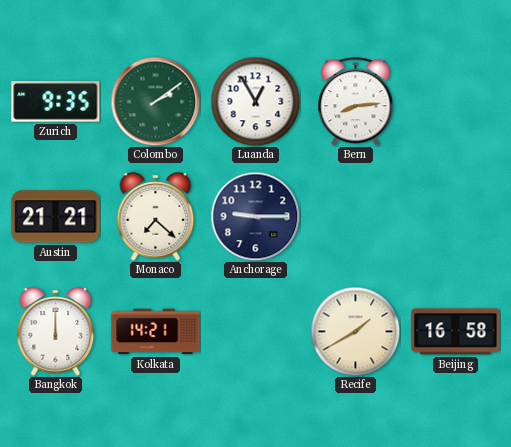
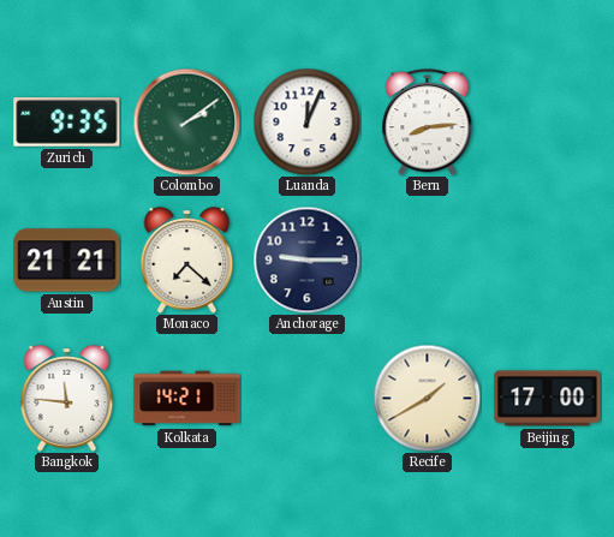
Luanda: 12:55 -> 12:04 (306, 121)
Bangkok: 12:00 -> 11:46 (67, 399)
Beijing: 16:58 -> 17:00 (548, 399)
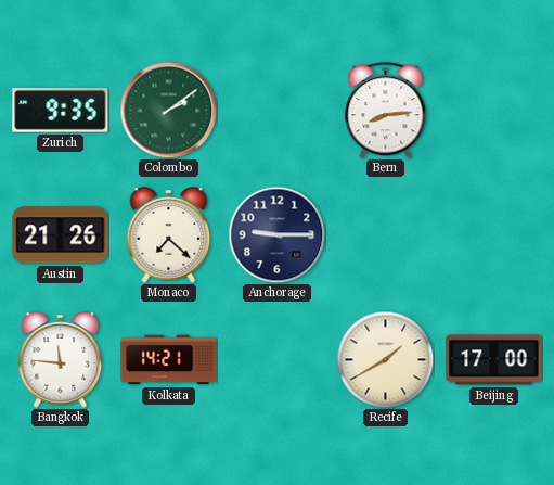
Luanda: 12:04 -> none (306, 121)
Austin: 21:21 -> 21:26 (61, 235)
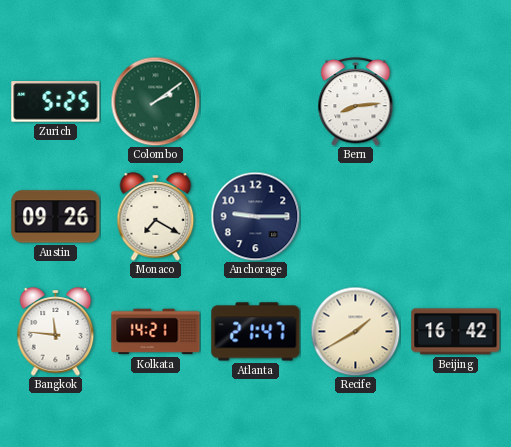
Zurich: 9:35 -> 5:25 (56, 102)
Austin: 21:26 -> 09:26 (56, 217)
Monaco: 7:22 -> 7:20 (156, 217)
Atlanta: none -> 21:47 (256, 332)
Beijing: 17:00 -> 16:42 (456, 332)
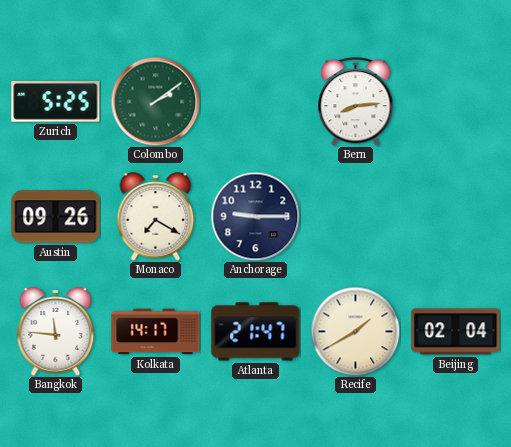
Kolkata: 14:21 -> 14:17 (156, 332)
Beijing: 16:42 -> 02:04 (456, 332)
